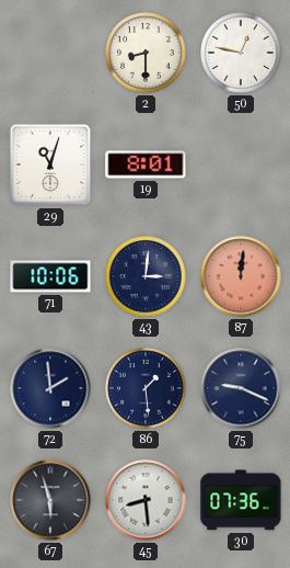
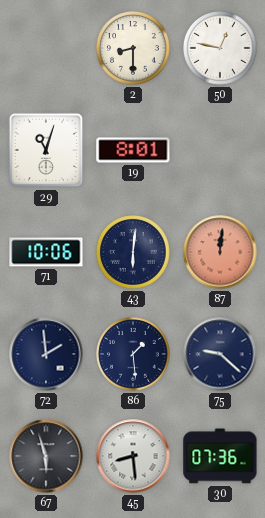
43: 3:01 -> 6:01 (134, 253)
75: 9:19 -> 9:22 (220, 354)
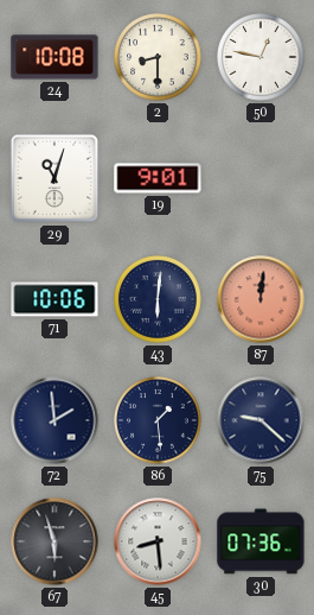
24: none -> 10:08 (55, 57)
19: 8:01 -> 9:01 (158, 178)
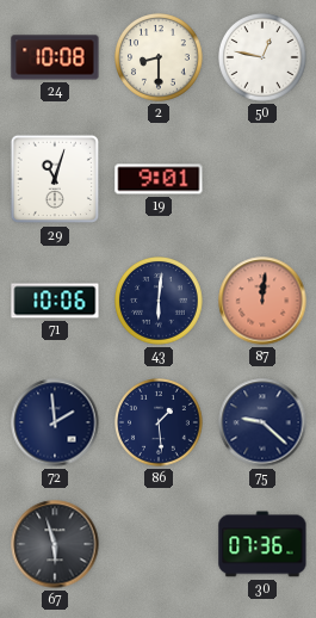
45: 8:29 -> none (158, 541)
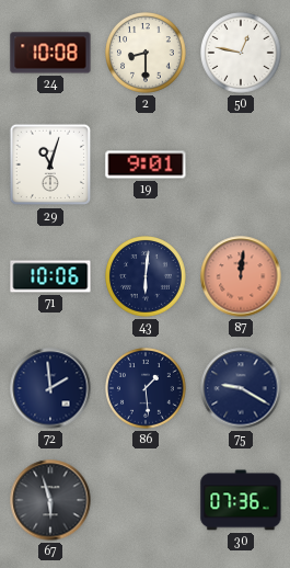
75: 9:22 -> 9:20 (241, 388)
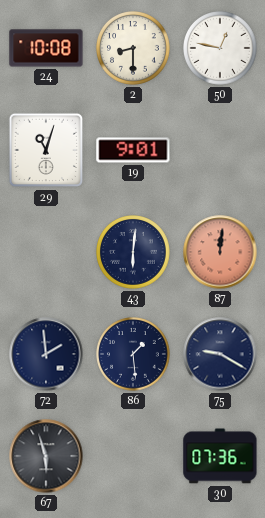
71: 10:06 -> none (50, 276)
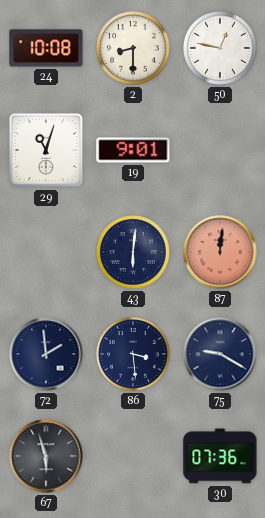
86: 1:29 -> 3:29 (134, 355)
